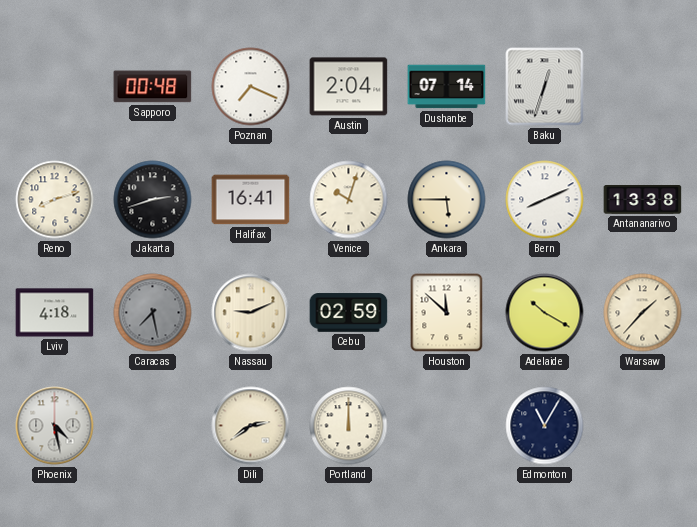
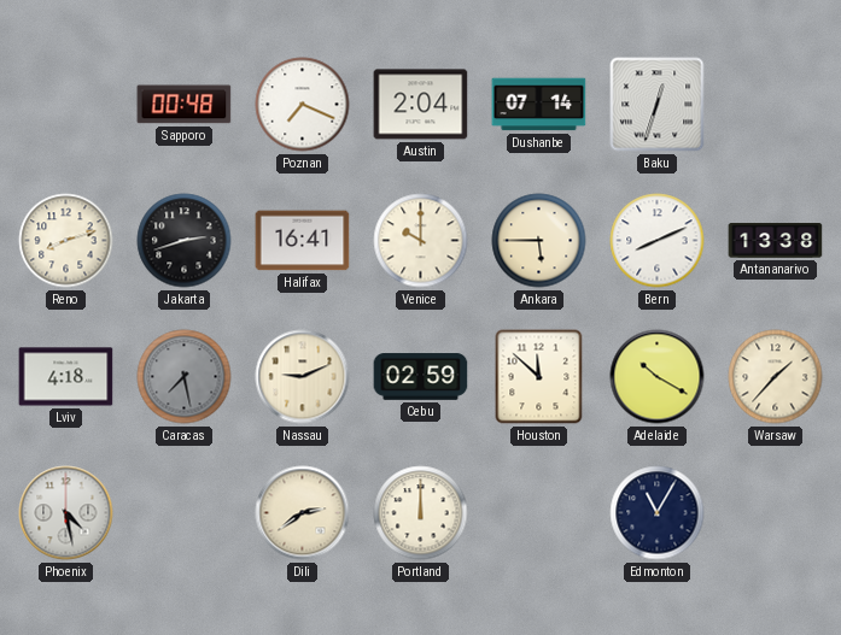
Venice: 10:03 -> 10:00 (421, 241)
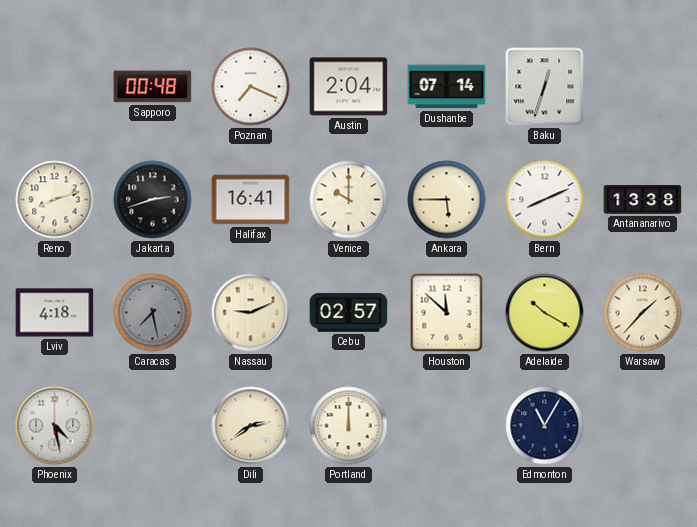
Cebu: 02:59 -> 02:57 (349, 313)
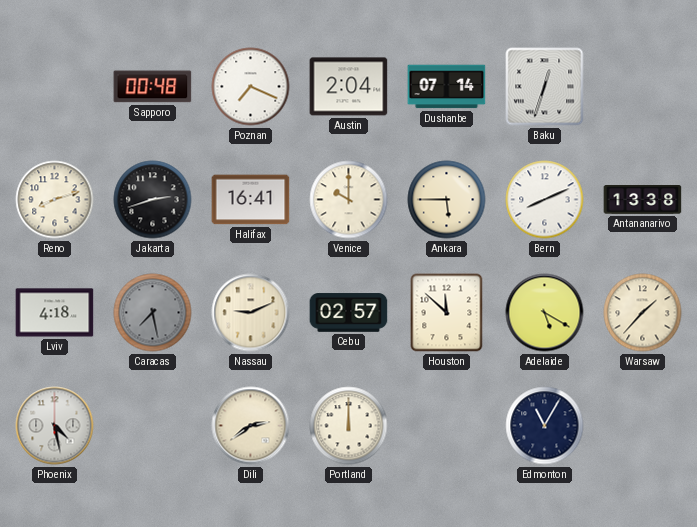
Adelaide: 10:20 -> 5:20 (545, 313)
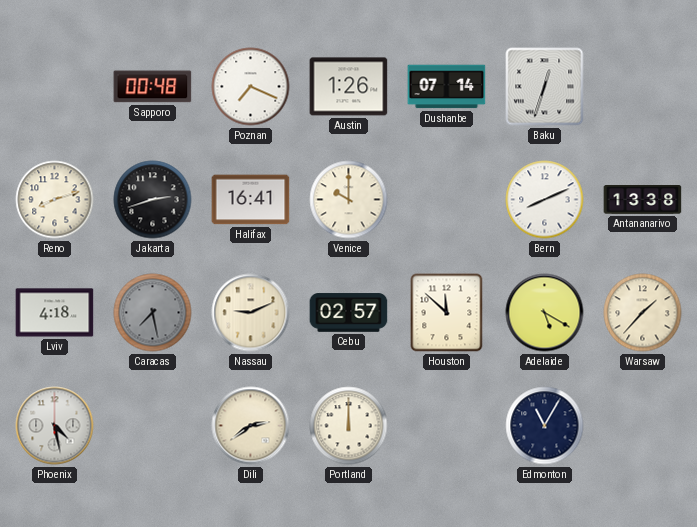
Austin: 2:04 -> 1:26 (349, 87)
Ankara: 5:45 -> none (447, 200)
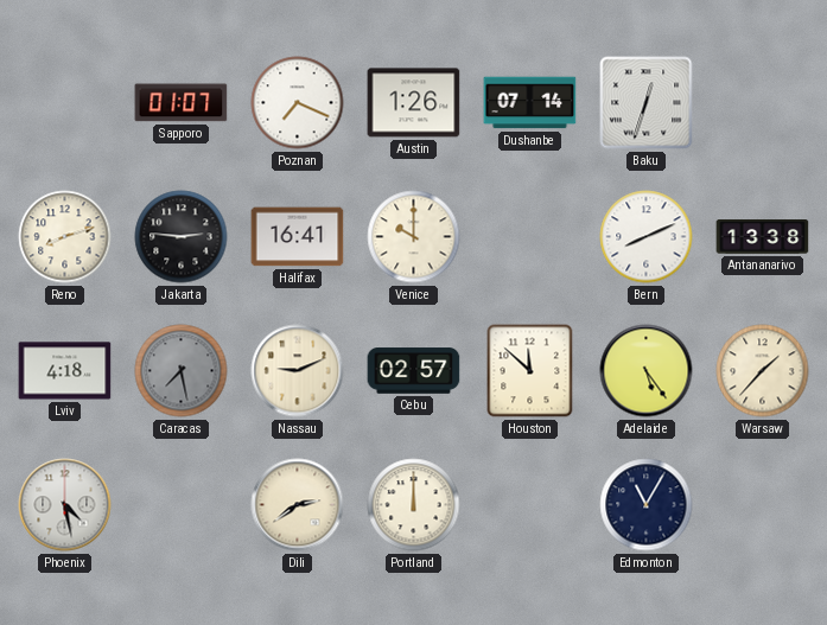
Sapporo: 00:48 -> 01:07 (182, 103)
Jakarta: 2:42 -> 2:46 (182, 237)
Adelaide: 5:20 -> 5:24 (647, 371)
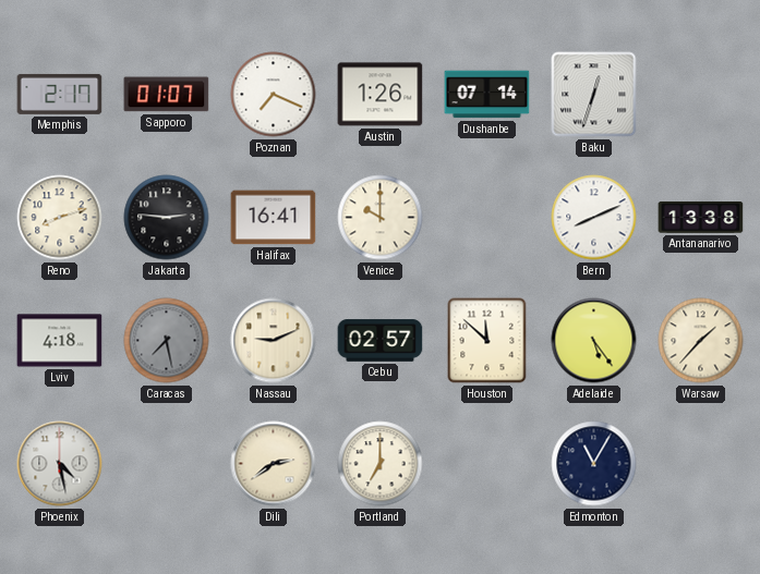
Memphis: none -> 2:17 (60, 94)
Portland: 12:00 -> 7:00 (381, 464)
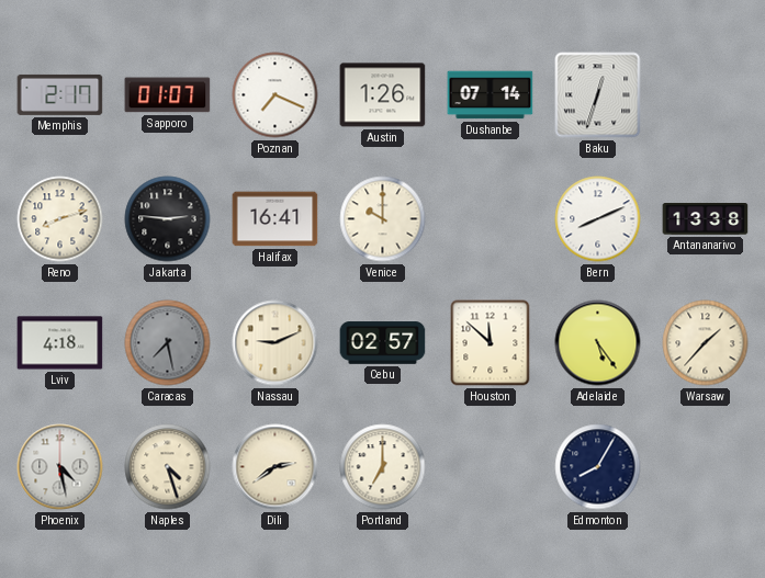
Naples: none -> 4:27 (168, 467)
Edmonton: 11:05 -> 8:05 (598, 467)
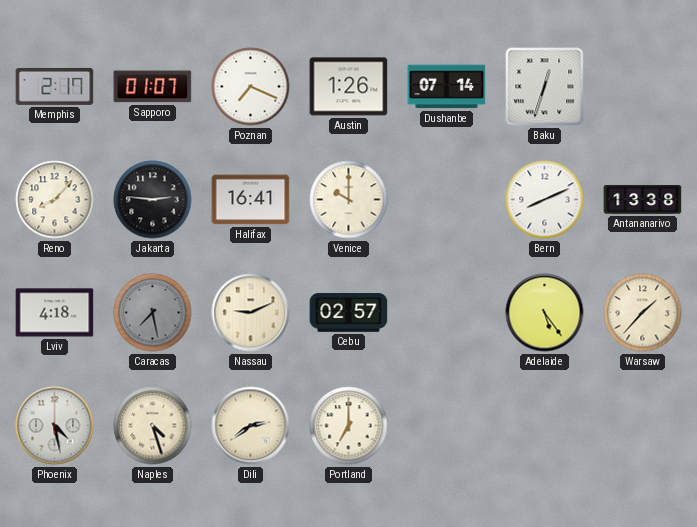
Reno: 8:12 -> 8:07 (55, 200)
Houston: 11:52 -> none (491, 343)
Edmonton: 8:05 -> none (598, 467)
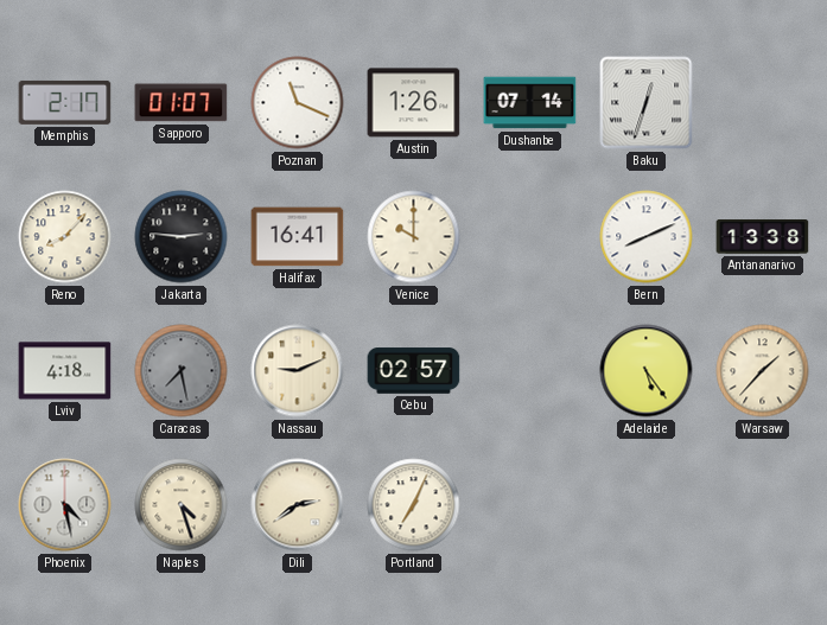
Poznan: 7:19 -> 11:19 (298, 103)
Portland: 7:00 -> 7:04 (414, 505)
